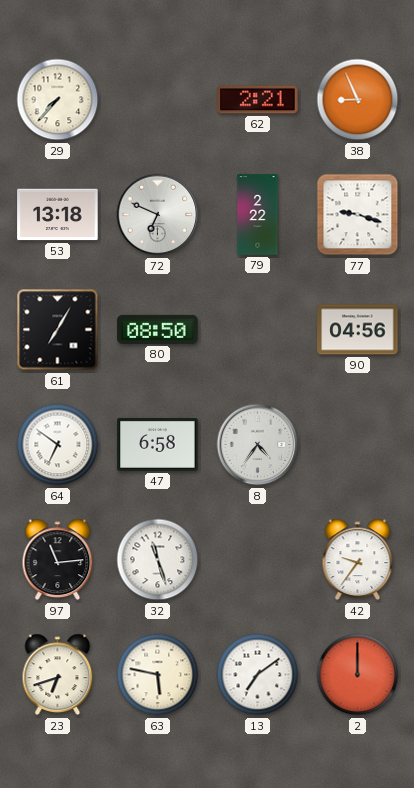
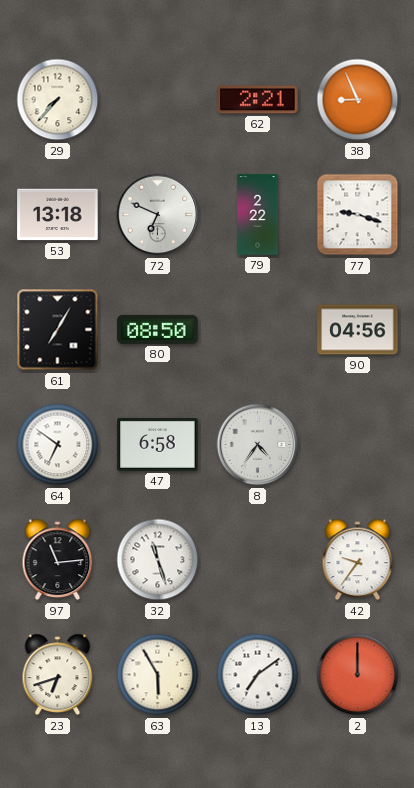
63: 5:47 -> 5:55 (158, 675)
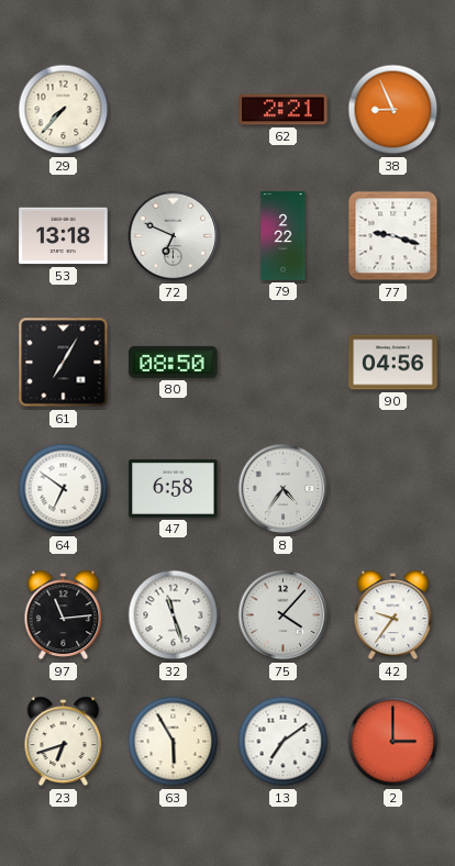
75: none -> 4:07 (284, 615)
2: 12:00 -> 3:00 (393, 742)
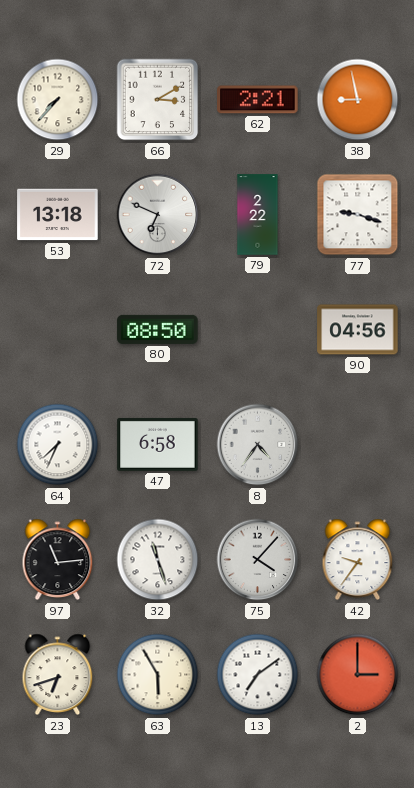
66: none -> 3:10 (158, 100)
38: 8:56 -> 8:58 (358, 100)
61: 7:05 -> none (64, 363)
64: 6:51 -> 7:34 (58, 445)
